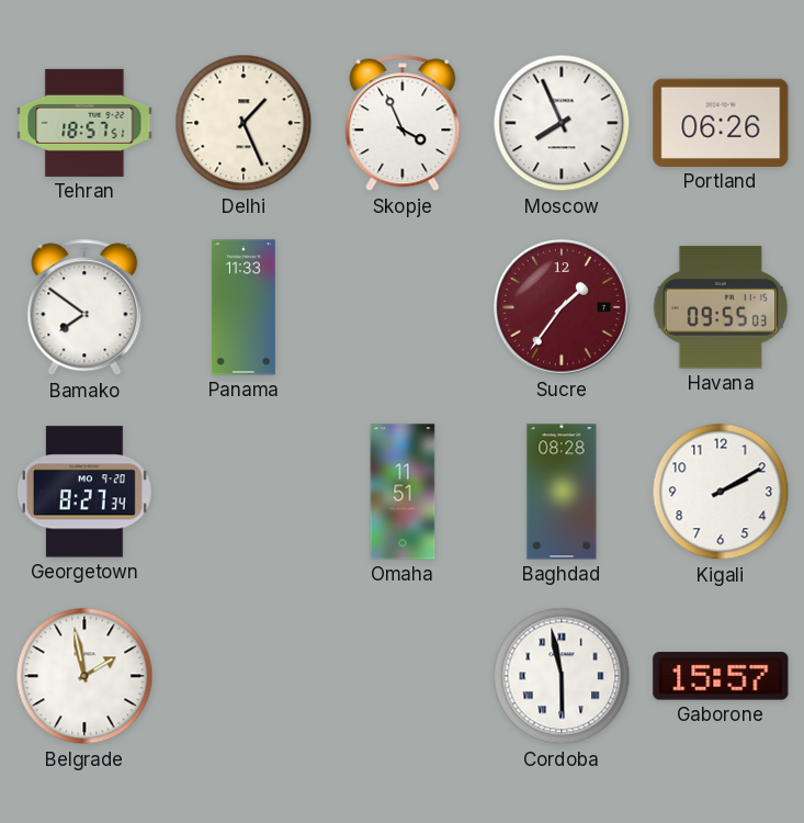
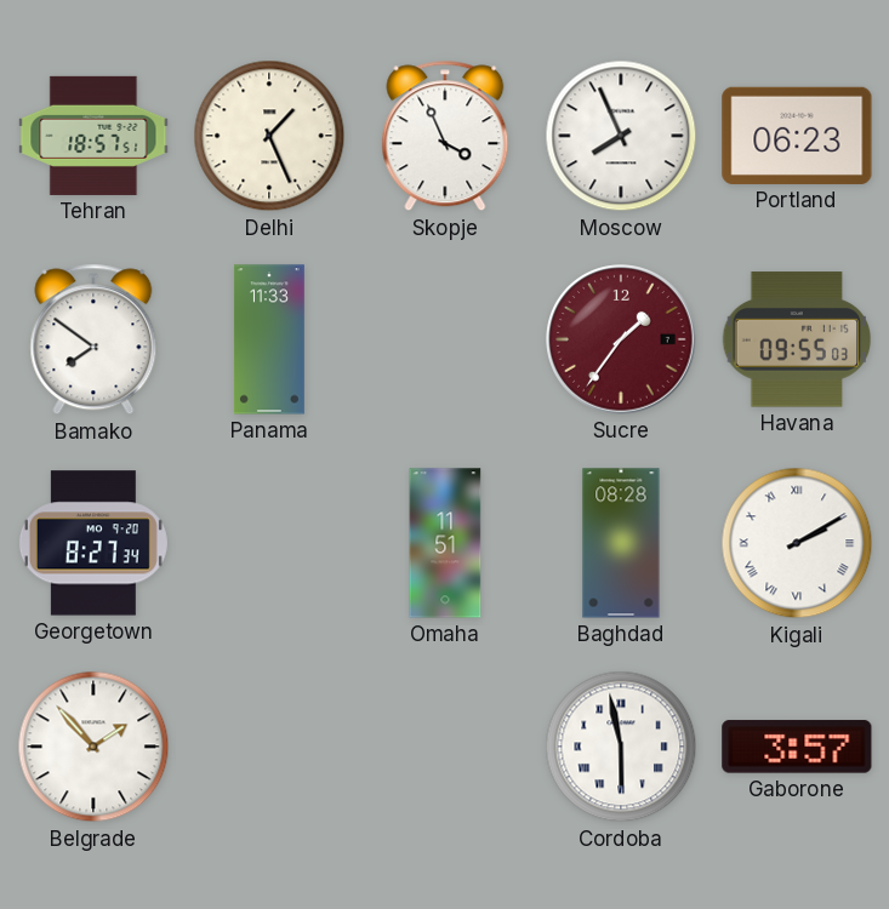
Portland: 06:26 -> 06:23 (797, 136)
Kigali numerals: Arabic -> Roman (797, 543)
Belgrade: 1:58 -> 1:53 (93, 747)
Gaborone: 15:57 -> 3:57 (797, 747)
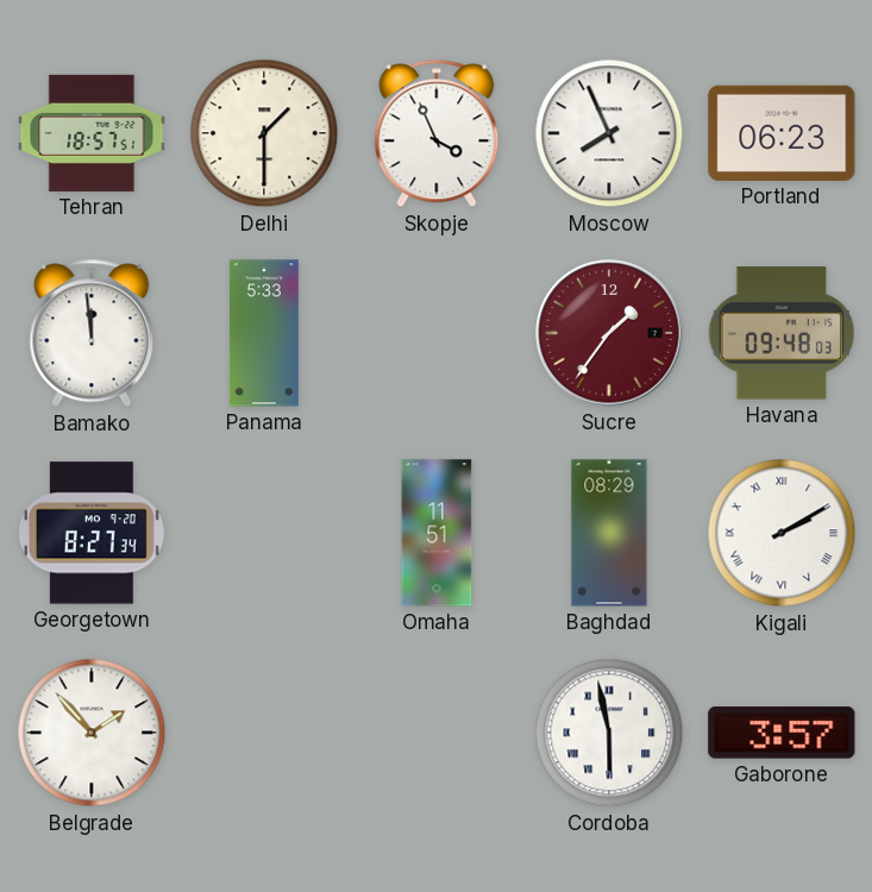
Delhi: 1:26 -> 1:30 (264, 133)
Bamako: 7:51 -> 11:59 (92, 333)
Panama: 11:33 -> 5:33 (264, 333)
Havana: 09:55 -> 09:48 (782, 333)
Baghdad: 08:28 -> 08:29 (609, 533)
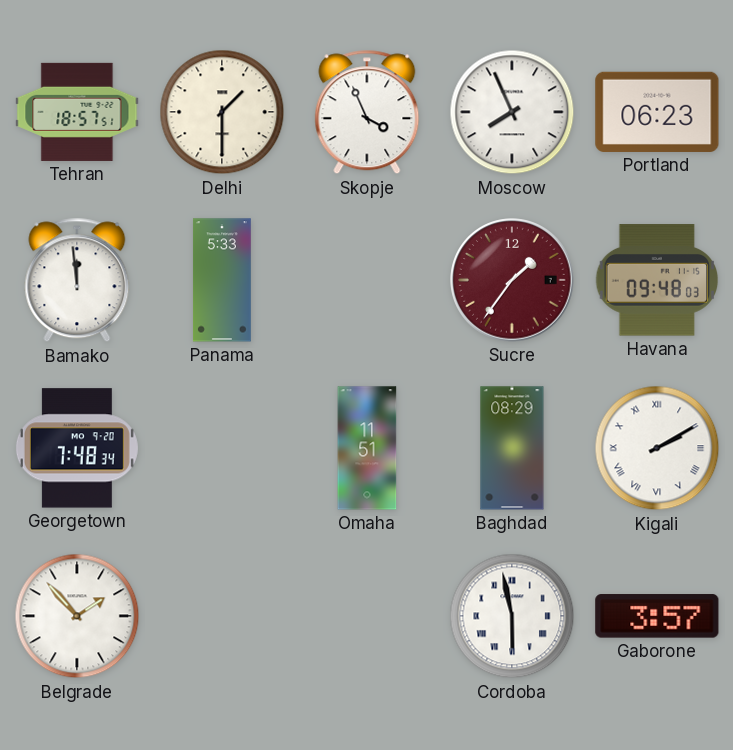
Georgetown: 8:27 -> 7:48 (77, 448)
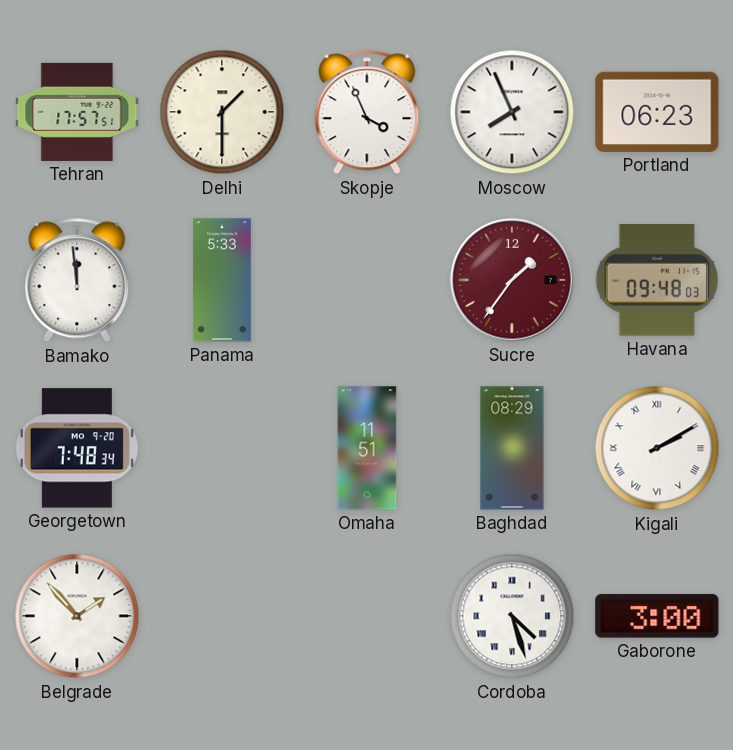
Tehran: 18:57 -> 17:57 (77, 112)
Cordoba: 5:58 -> 4:27 (512, 616)
Gaborone: 3:57 -> 3:00 (657, 616)
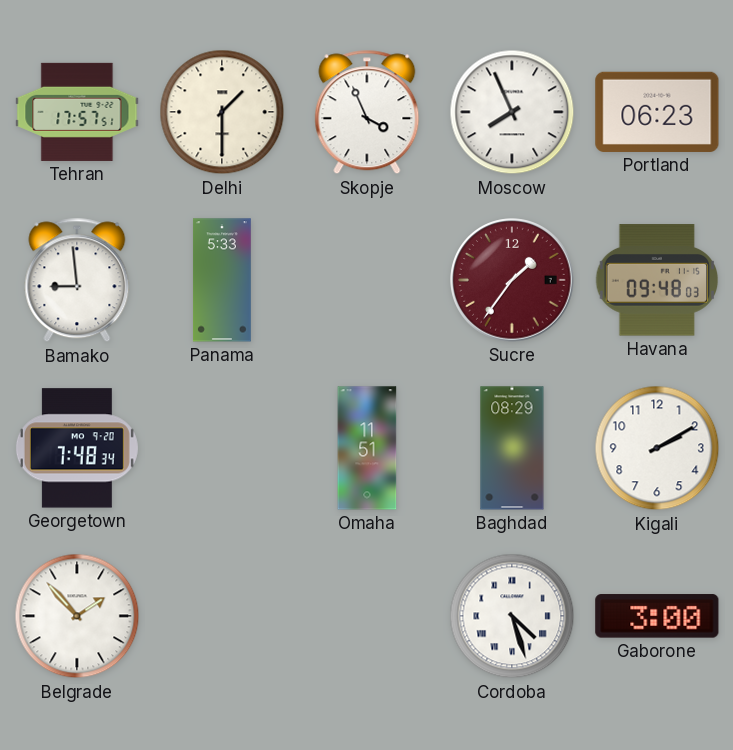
Bamako: 11:59 -> 8:59 (77, 280)
Kigali numerals: Roman -> Arabic (657, 448)
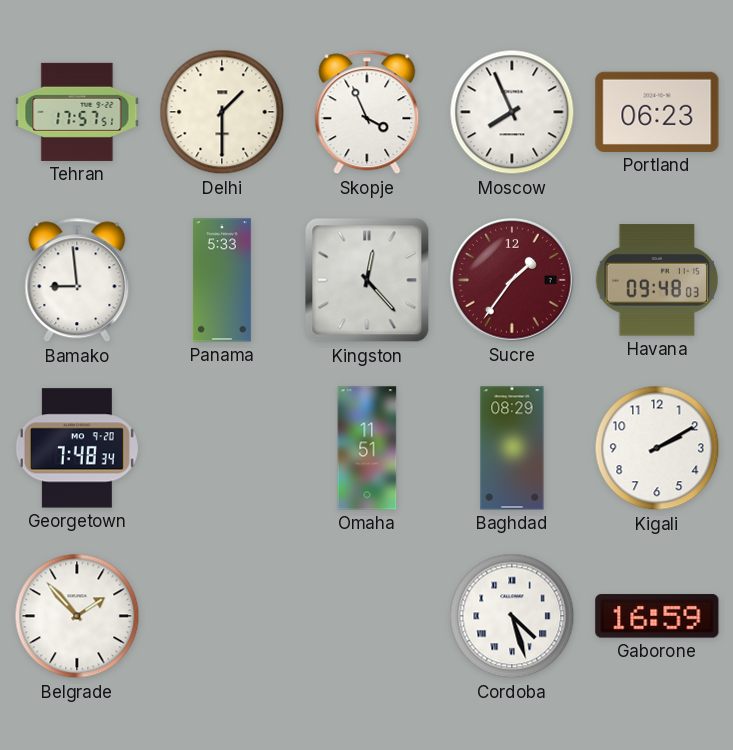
Kingston: none -> 12:23 (367, 280)
Gaborone: 3:00 -> 16:59 (657, 616)
